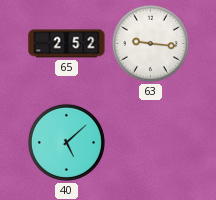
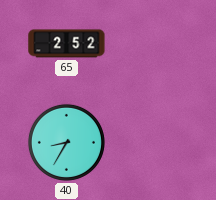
63: 9:16 -> none (150, 43)
40: 5:08 -> 8:35 (66, 142)
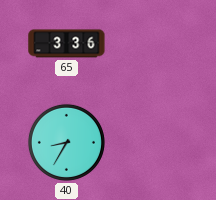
65: 2:52 -> 3:36 (67, 44)
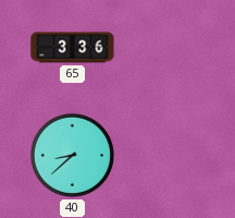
40: 8:35 -> 8:38 (72, 155)
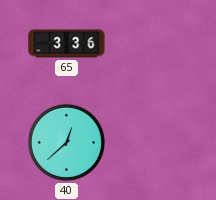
40: 8:38 -> 12:38 (66, 142)
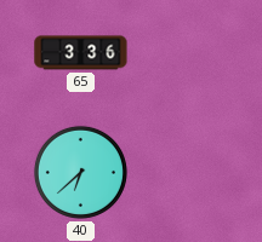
40: 12:38 -> 6:38 (80, 172)
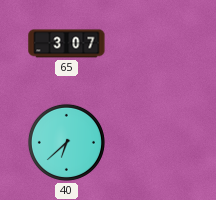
65: 3:36 -> 3:07 (67, 44)
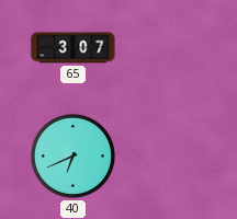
40: 6:38 -> 6:41 (72, 155)
